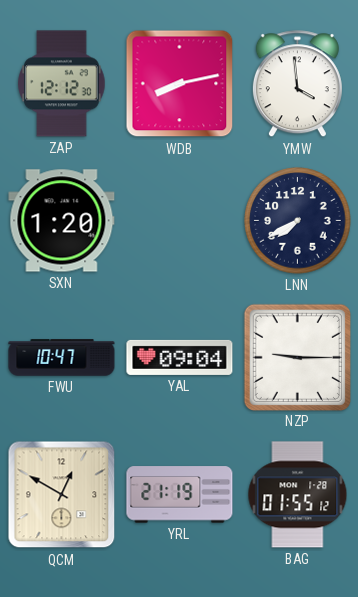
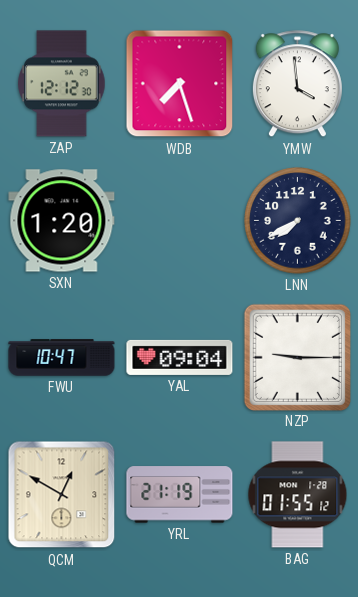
WDB: 8:13 -> 7:27 (180, 84)
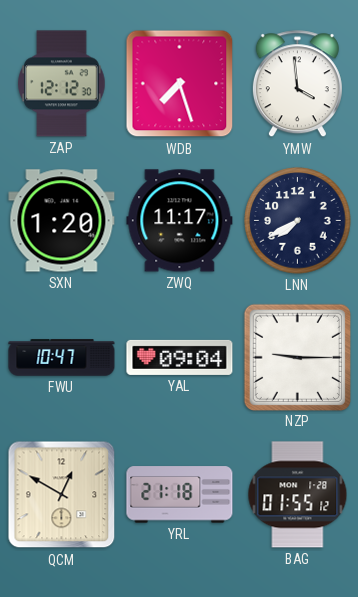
ZWQ: none -> 11:17 (180, 221)
YRL: 21:19 -> 21:18 (180, 495)
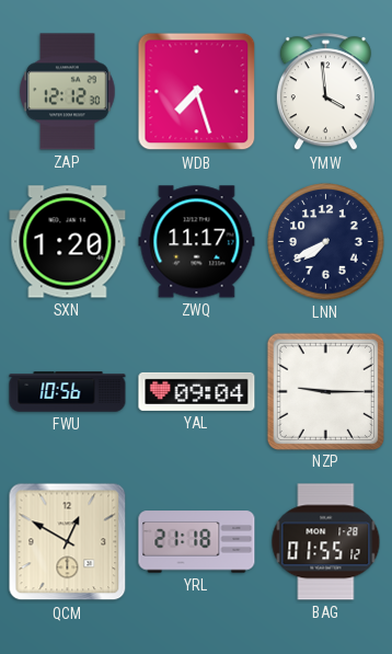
FWU: 10:47 -> 10:56 (68, 392)
